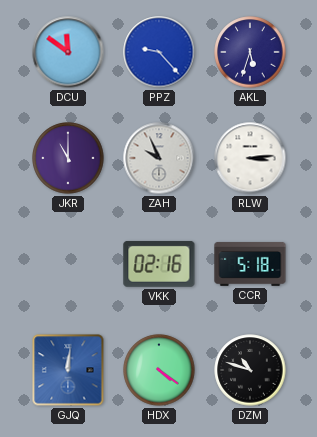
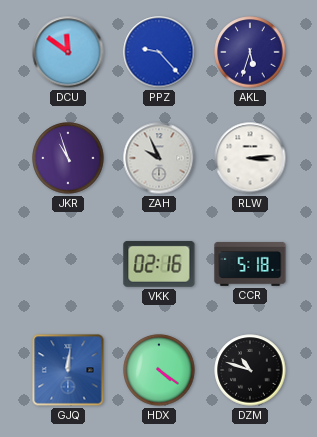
JKR: 11:00 -> 10:57 (68, 158)
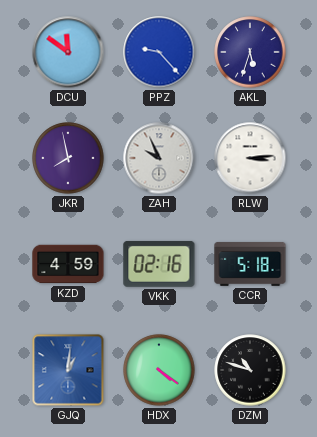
JKR: 10:57 -> 7:58 (68, 158)
KZD: none -> 4:59 (68, 264)
GJQ: 12:01 -> 1:01 (68, 370)
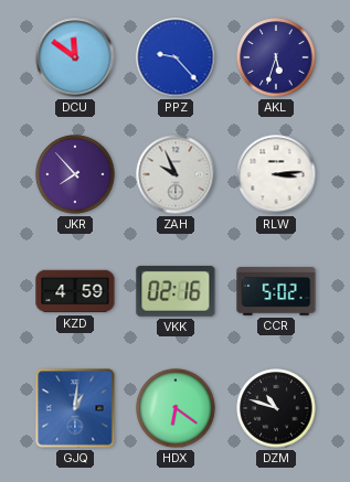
JKR: 7:58 -> 7:53 (75, 174)
CCR: 5:18 -> 5:02 (276, 291)
HDX: 4:21 -> 6:21 (176, 408)
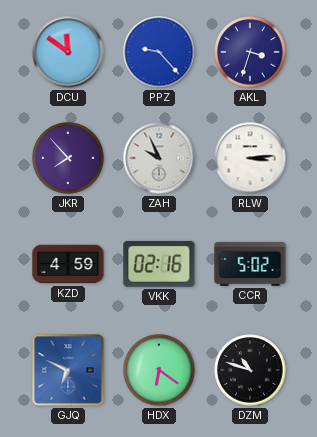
AKL: 5:33 -> 3:33 (250, 52)
GJQ: 1:01 -> 6:49 (68, 370)
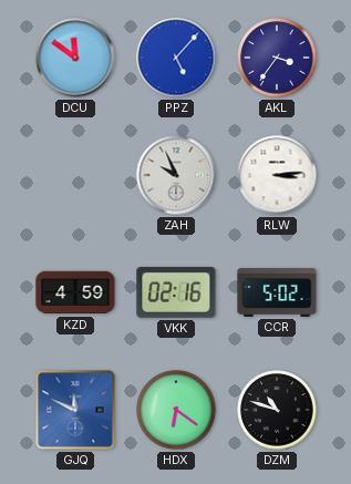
PPZ: 9:23 -> 5:07 (176, 58)
AKL: 3:33 -> 3:36 (277, 58)
JKR: 7:53 -> none (68, 158)
GJQ: 6:49 -> 11:49 (75, 410)
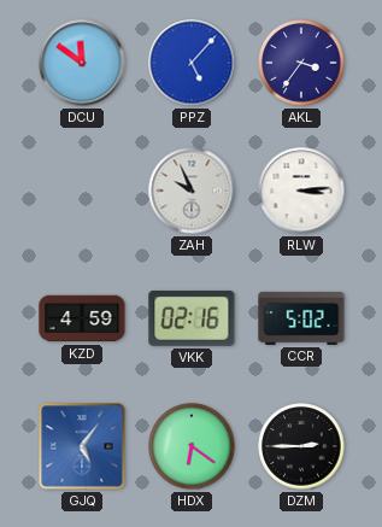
GJQ: 11:49 -> 5:06 (82, 446)
DZM: 10:48 -> 2:45 (301, 446)
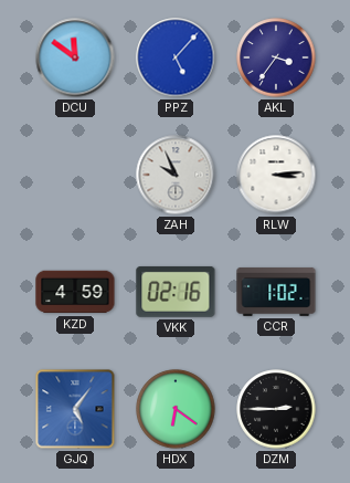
CCR: 5:02 -> 1:02 (276, 292)
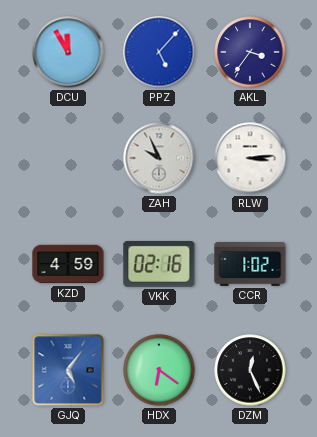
DCU: 11:51 -> 11:55 (68, 52)
DZM: 2:45 -> 12:26 (250, 370)
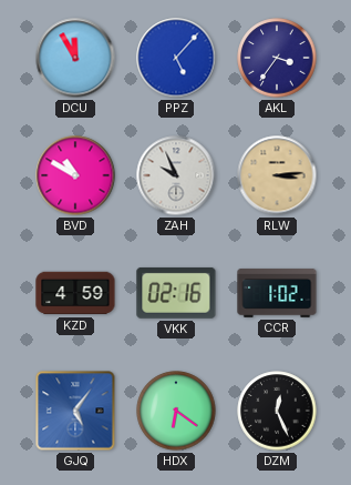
BVD: none -> 10:50 (75, 175)
RLW dial: white -> champagne (277, 175)
